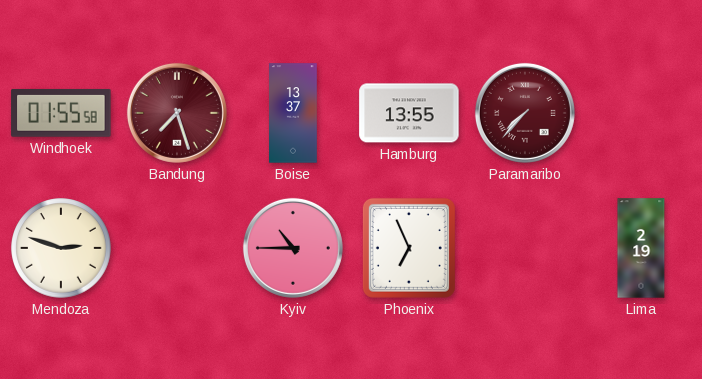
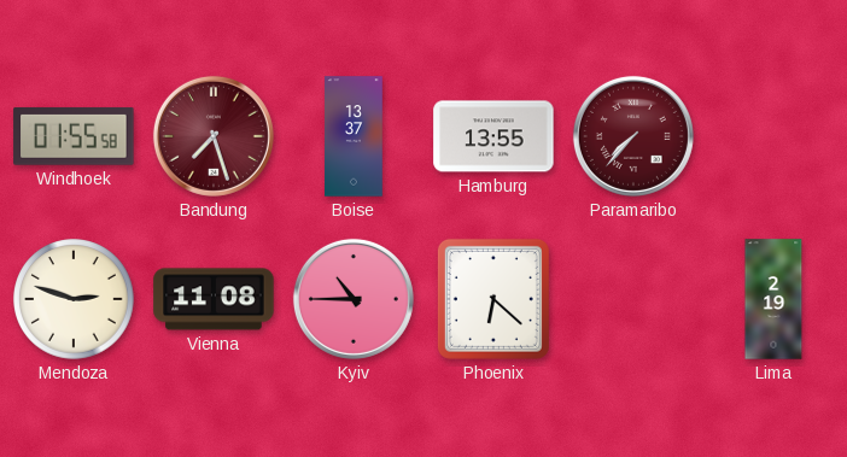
Vienna: none -> 11:08 (214, 299)
Phoenix: 6:56 -> 6:22 (493, 299)
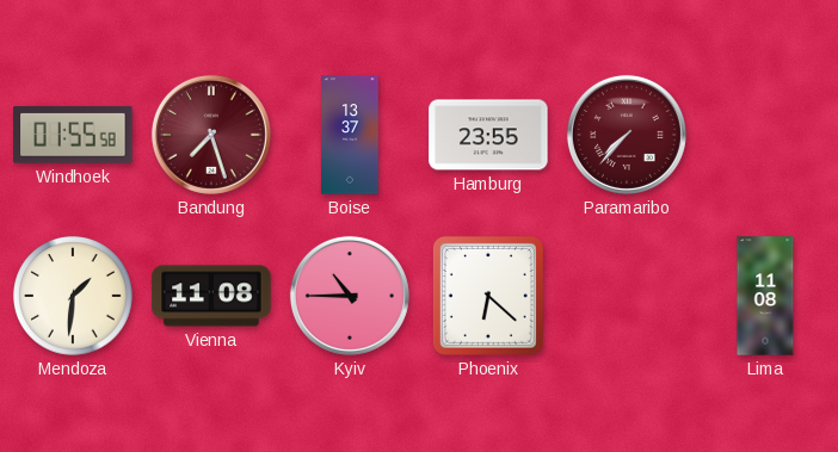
Hamburg: 13:55 -> 23:55 (488, 135)
Mendoza: 2:48 -> 1:31 (73, 296)
Lima: 2:19 -> 11:08 (765, 296)
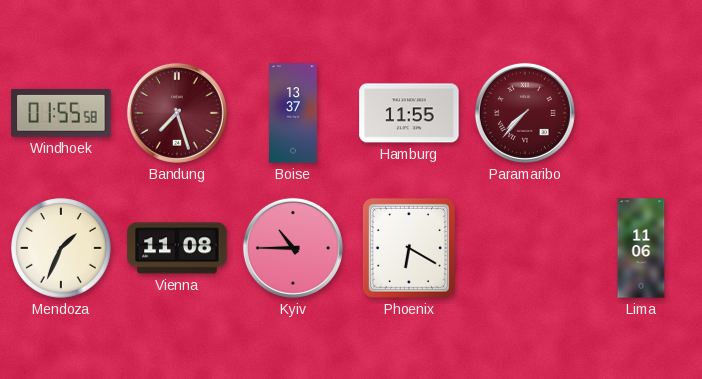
Hamburg: 23:55 -> 11:55 (409, 113)
Mendoza: 1:31 -> 1:34 (61, 248)
Phoenix: 6:22 -> 6:20 (409, 248)
Lima: 11:08 -> 11:06 (641, 248)
